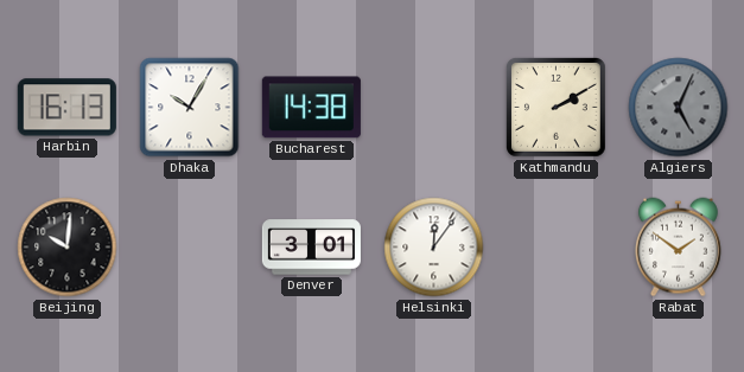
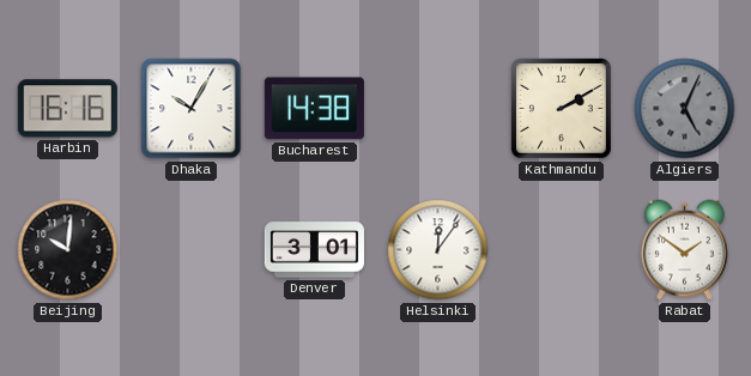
Harbin: 16:13 -> 16:16 (67, 109)
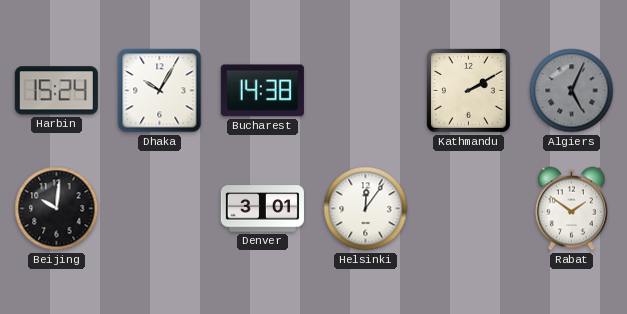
Harbin: 16:16 -> 15:24 (56, 91)
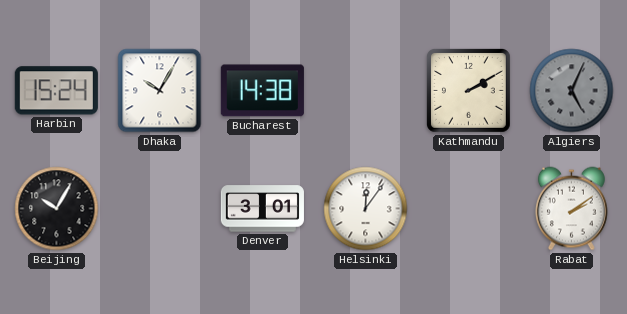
Beijing: 10:01 -> 10:05 (57, 209)
Rabat: 1:51 -> 2:09 (571, 209)
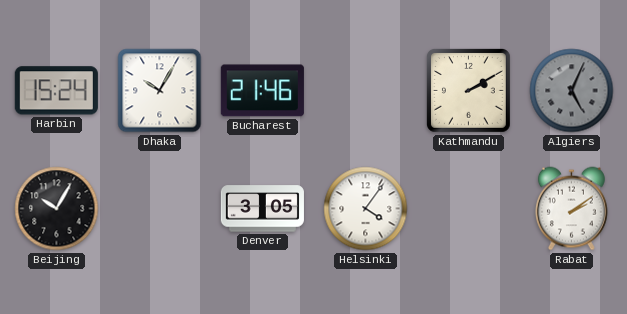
Bucharest: 14:38 -> 21:46 (262, 91)
Denver: 3:01 -> 3:05 (262, 209)
Helsinki: 12:06 -> 4:06 (366, 209)
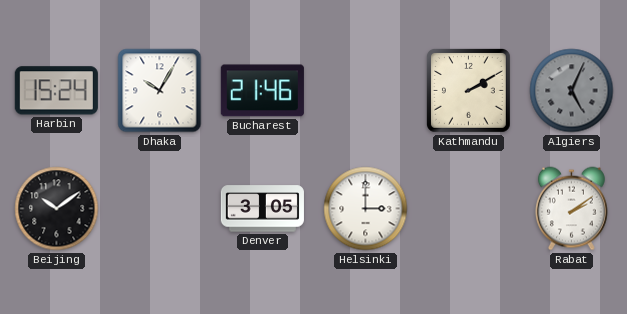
Beijing: 10:05 -> 10:09 (57, 209)
Helsinki: 4:06 -> 3:00 (366, 209)
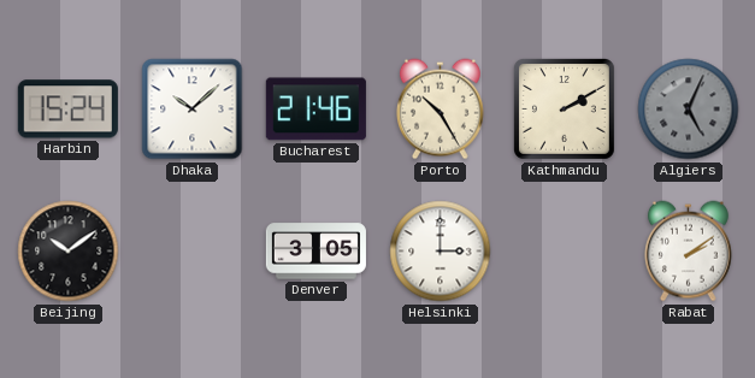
Dhaka: 10:05 -> 10:08 (193, 110)
Porto: none -> 10:25 (440, 110)
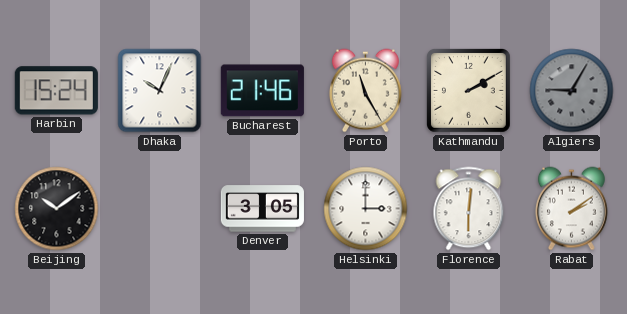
Dhaka: 10:08 -> 10:04 (160, 91)
Porto: 10:25 -> 11:25 (365, 91)
Algiers: 5:04 -> 9:05 (572, 91)
Florence: none -> 6:01 (469, 209)
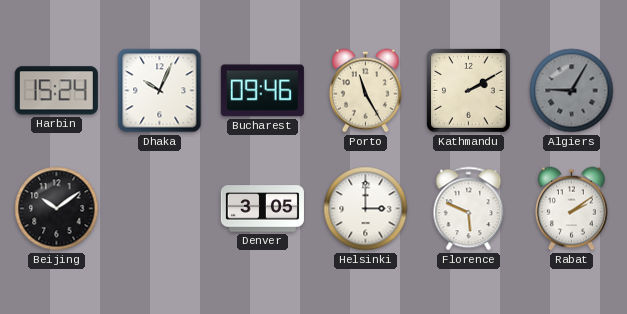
Bucharest: 21:46 -> 09:46 (262, 91)
Florence: 6:01 -> 5:49 (469, 209)
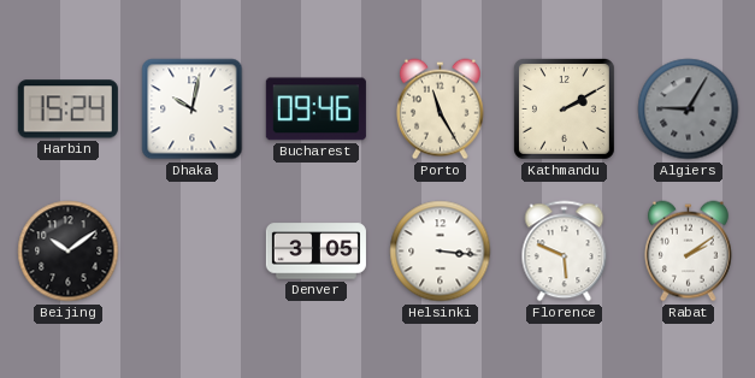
Dhaka: 10:04 -> 10:02 (193, 110)
Helsinki: 3:00 -> 3:16 (441, 252)
